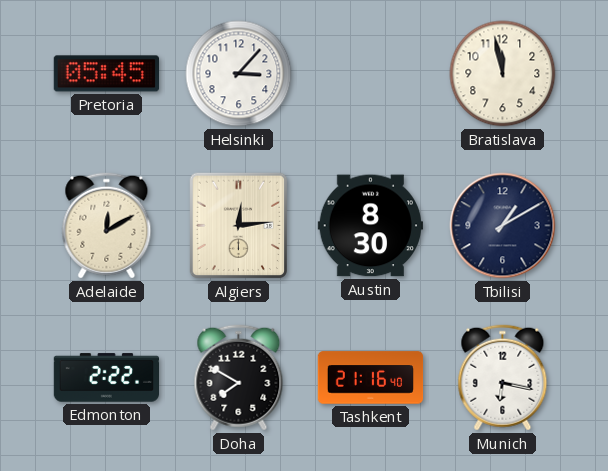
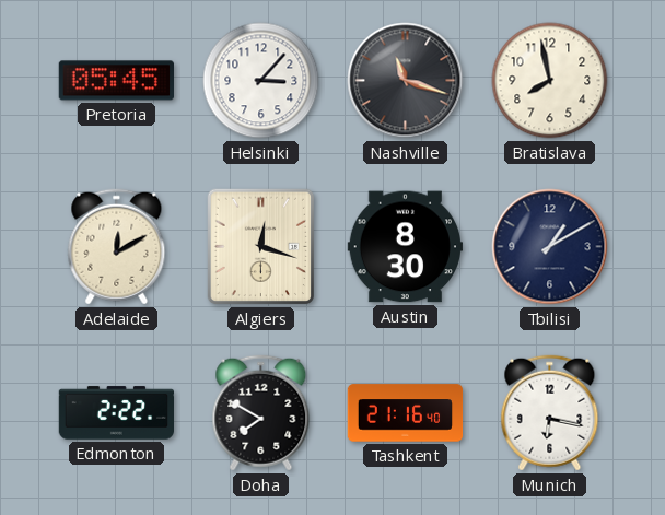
Nashville: none -> 11:18 (406, 81)
Bratislava: 11:58 -> 7:58 (550, 81)
Algiers: 12:14 -> 12:18 (260, 247)
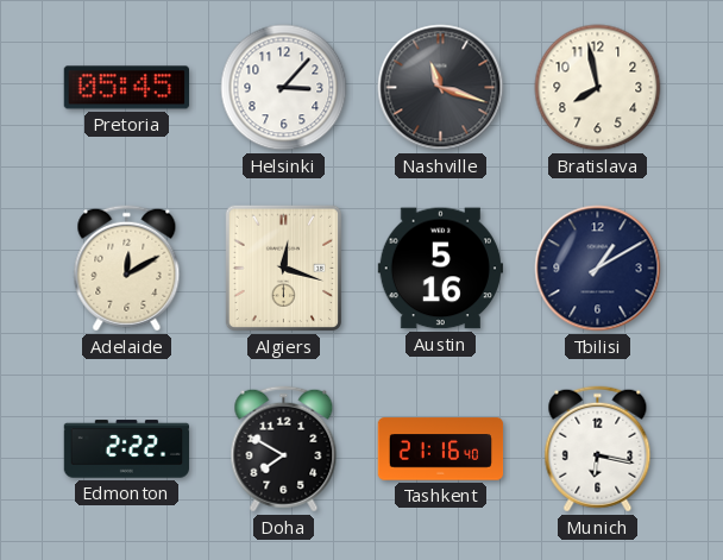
Austin: 8:30 -> 5:16 (440, 269)
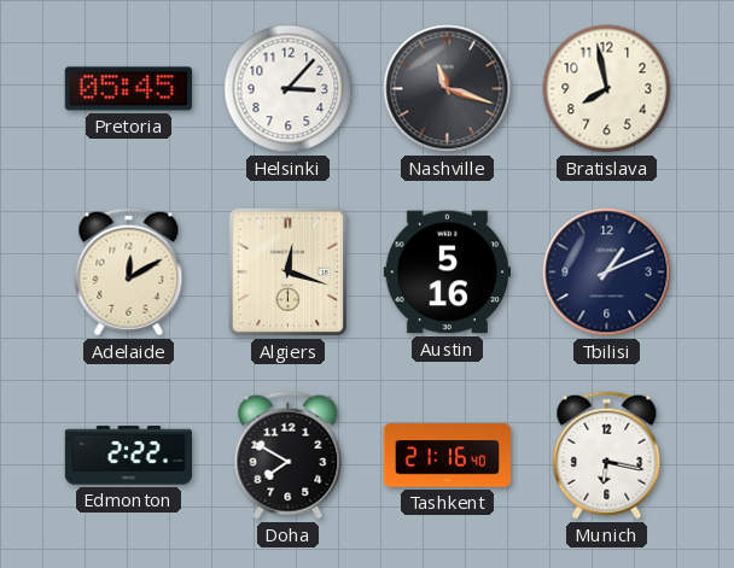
Tbilisi: 1:10 -> 1:11 (607, 273)
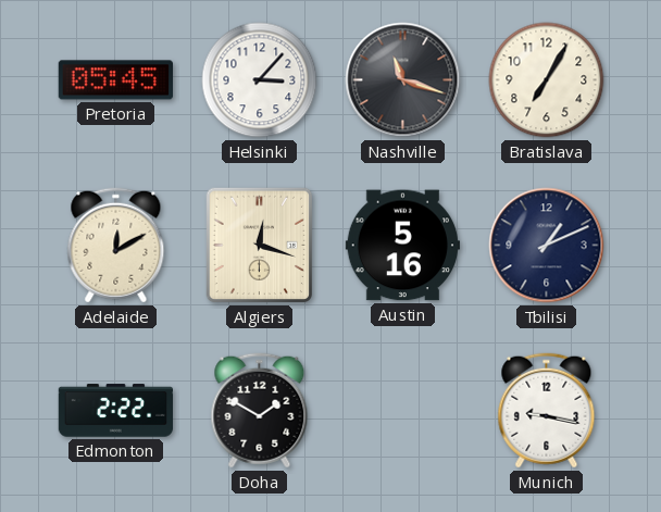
Bratislava: 7:58 -> 7:05 (547, 80)
Doha: 7:50 -> 1:50 (260, 411)
Tashkent: 21:16 -> none (448, 456)
Munich: 6:17 -> 9:17 (547, 411)
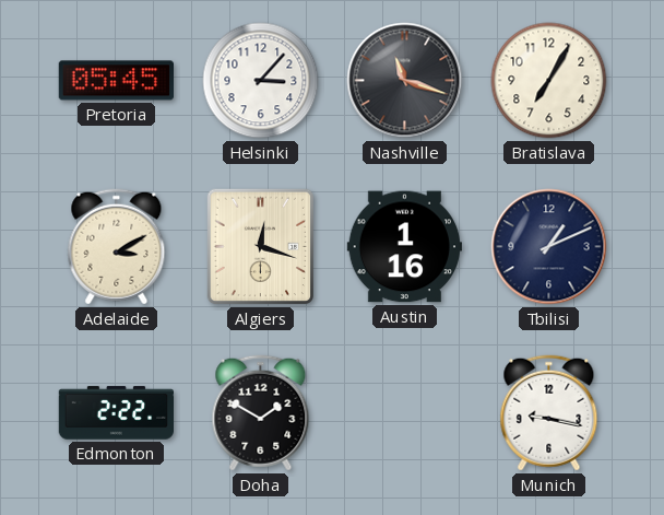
Adelaide: 12:10 -> 3:10 (117, 247)
Austin: 5:16 -> 1:16 (404, 247)
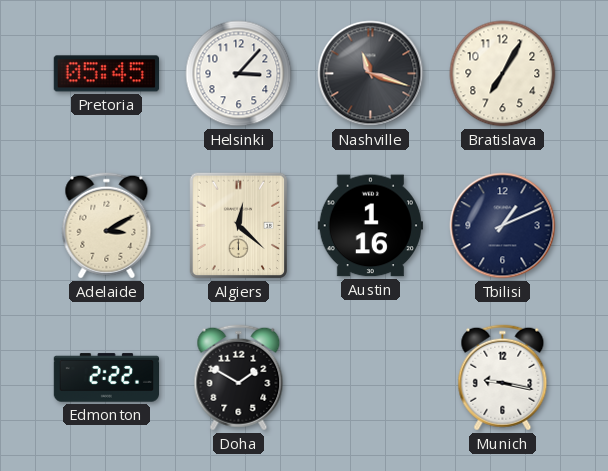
Algiers: 12:18 -> 12:22 (238, 226)
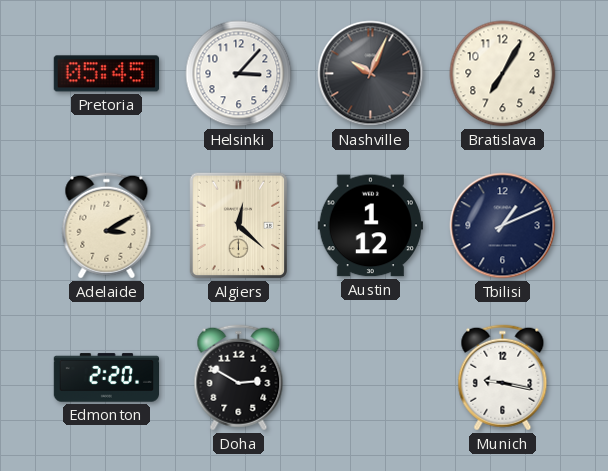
Nashville: 11:18 -> 10:04 (371, 74)
Austin: 1:16 -> 1:12 (370, 226)
Edmonton: 2:22 -> 2:20 (106, 378)
Doha: 1:50 -> 2:50 (239, 378)
